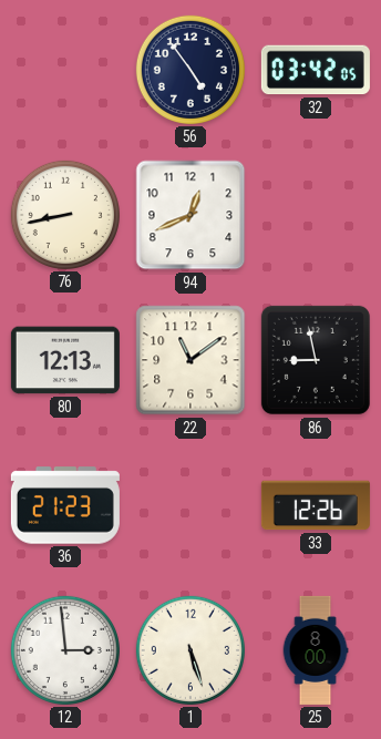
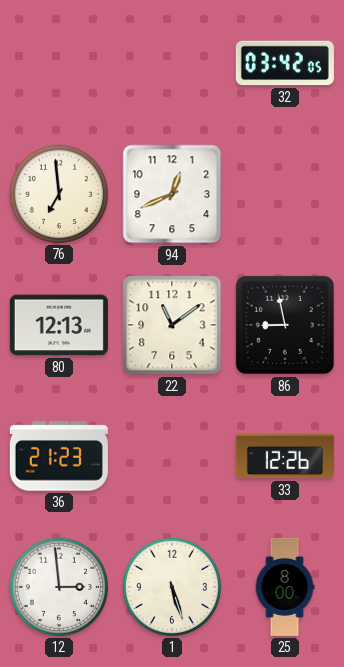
56: 4:54 -> none (190, 70)
76: 8:43 -> 6:59 (59, 194)
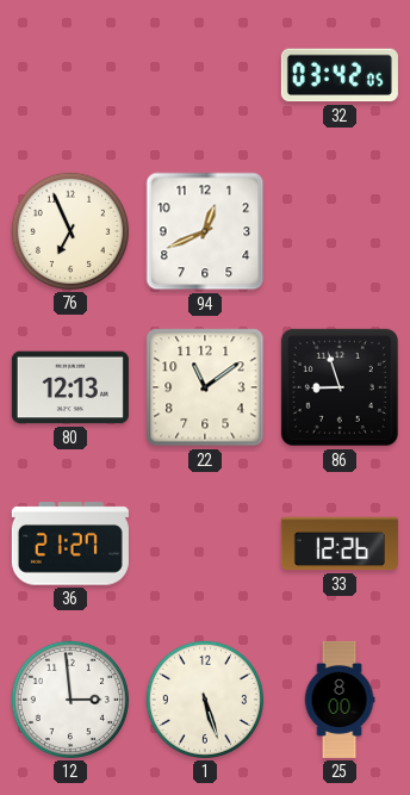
76: 6:59 -> 6:56 (70, 231)
86: 8:58 -> 8:57 (340, 387)
36: 21:23 -> 21:27 (70, 544)
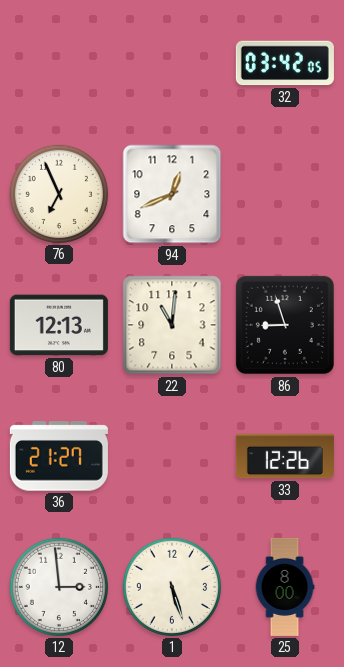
22: 11:09 -> 11:01 (172, 325)
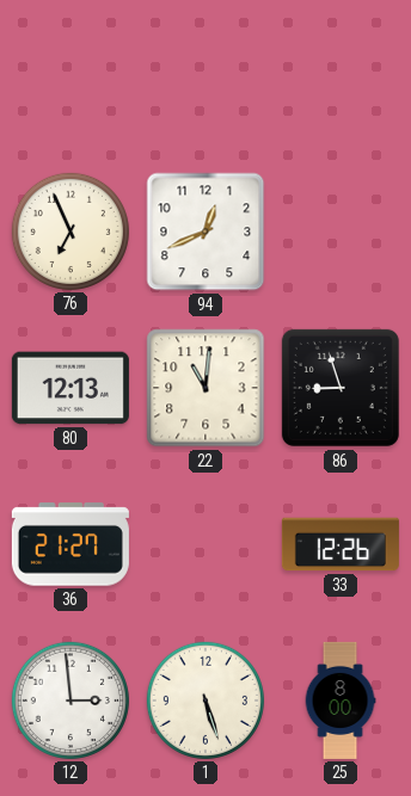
32: 03:42 -> none (285, 63)
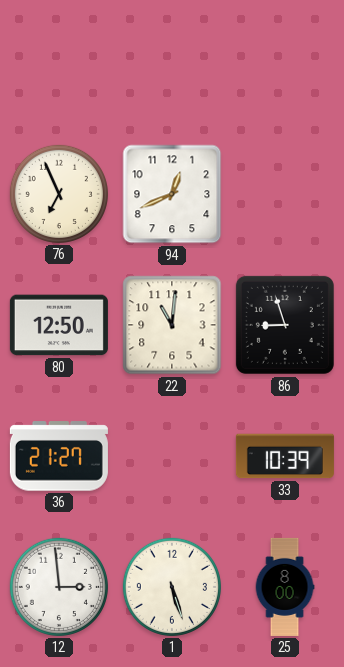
80: 12:13 -> 12:50 (59, 325)
33: 12:26 -> 10:39 (285, 456)
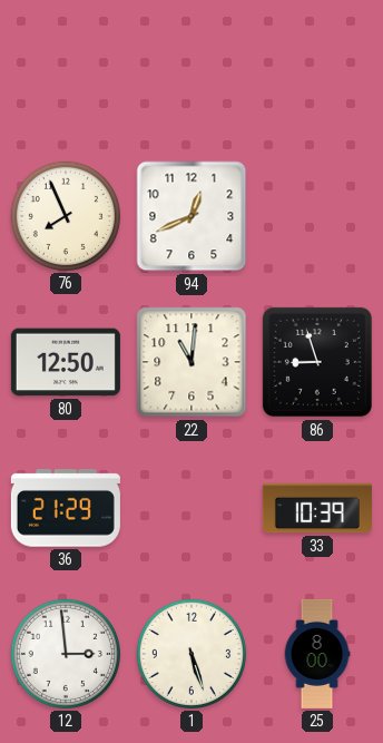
76: 6:56 -> 7:56 (66, 216)
36: 21:27 -> 21:29 (66, 508)
